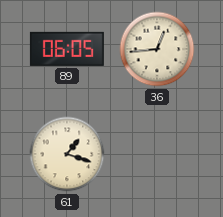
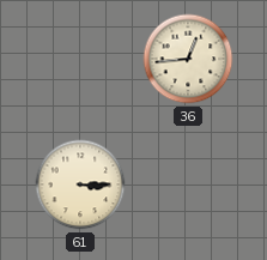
89: 06:05 -> none (67, 49)
61: 1:18 -> 3:15 (80, 185)
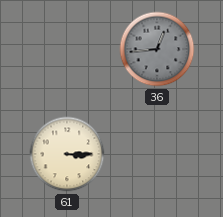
36 dial: cream -> grey (157, 49)
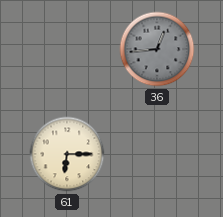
61: 3:15 -> 6:15 (67, 154)
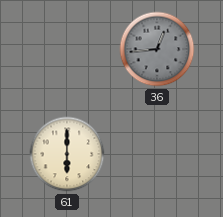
61: 6:15 -> 6:00 (67, 154)
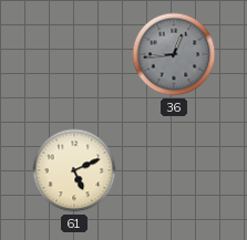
61: 6:00 -> 5:11 (74, 170)
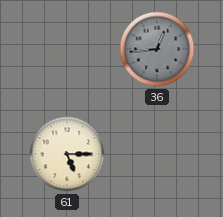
61: 5:11 -> 5:15 (67, 154)
